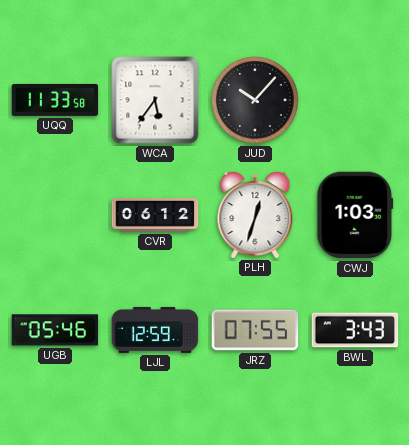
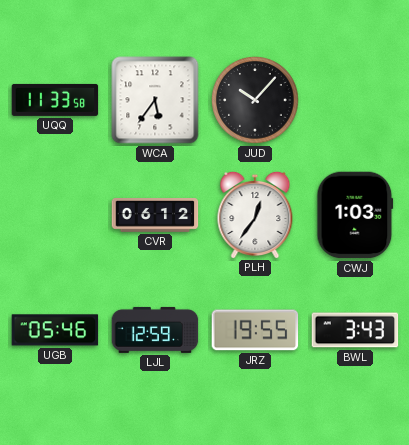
PLH: 12:33 -> 12:36 (255, 214)
JRZ: 07:55 -> 19:55 (255, 330)
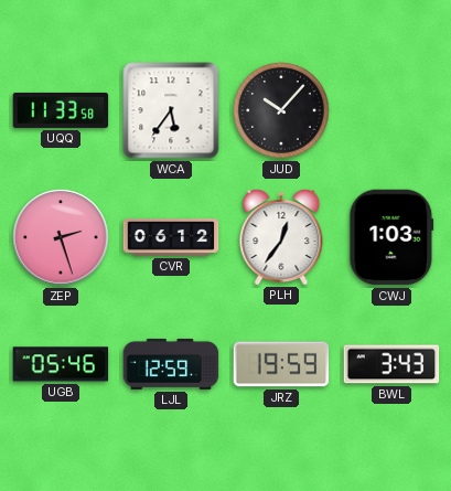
ZEP: none -> 2:27 (61, 237)
JRZ: 19:55 -> 19:59 (281, 364)
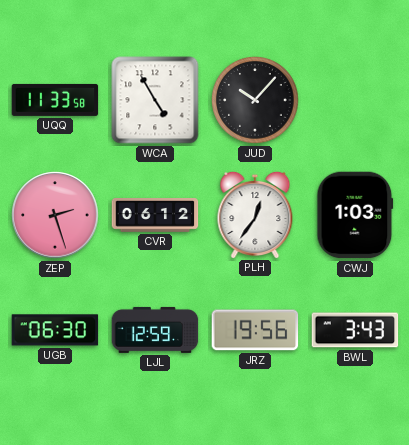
WCA: 5:36 -> 4:55 (155, 100)
UGB: 05:46 -> 06:30 (55, 330)
JRZ: 19:59 -> 19:56 (255, 330)
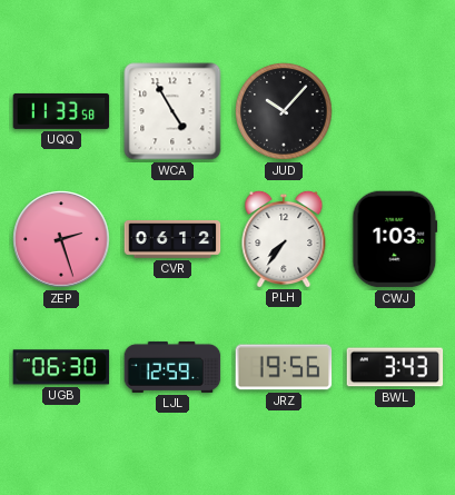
PLH: 12:36 -> 7:36 (284, 238)
